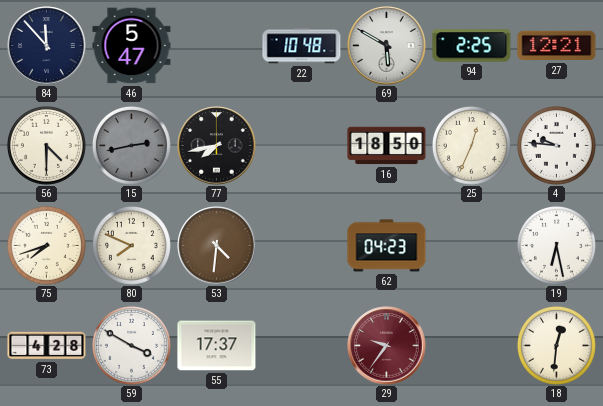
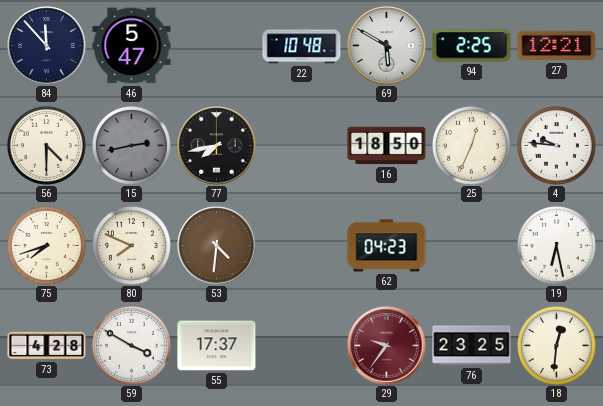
76: none -> 23:25 (472, 346)
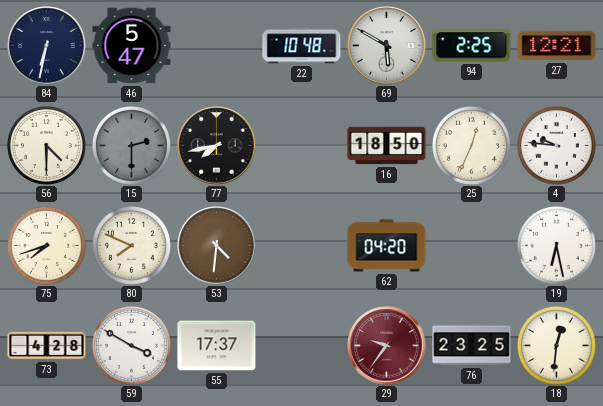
84: 11:53 -> 6:32 (47, 46)
15: 2:43 -> 2:30 (131, 145)
62: 04:23 -> 04:20 (387, 246)
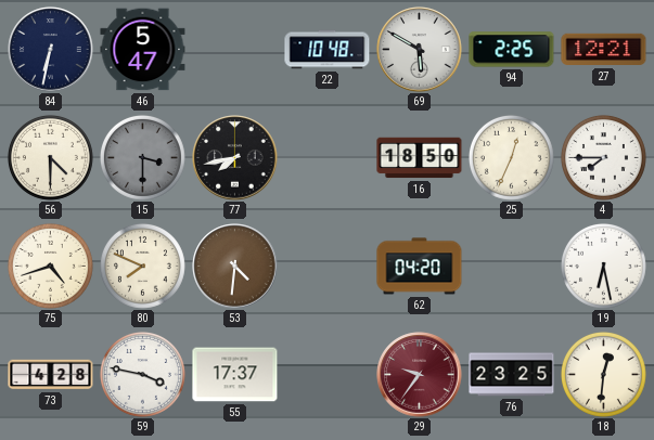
15: 2:30 -> 3:30 (142, 157)
4: 9:46 -> 7:45 (603, 157)
75: 7:42 -> 4:42 (50, 266)
59: 3:50 -> 3:47 (142, 374)
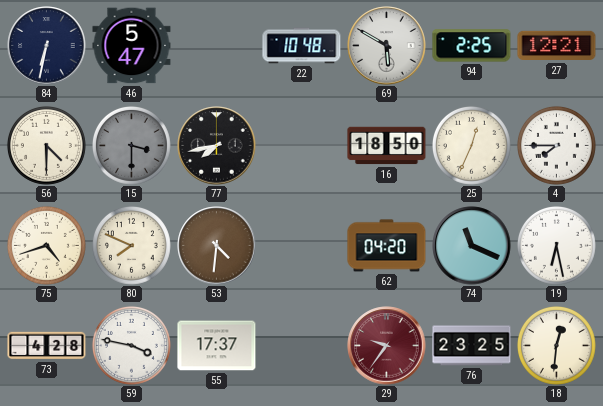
74: none -> 11:19 (472, 246)
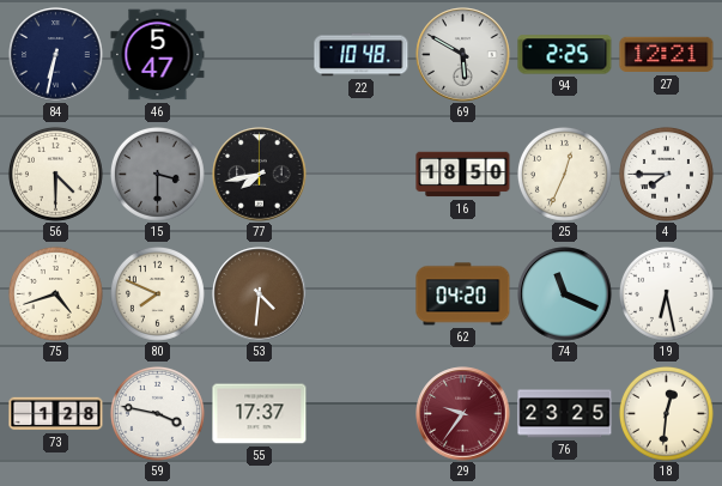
73: 4:28 -> 1:28 (56, 414)
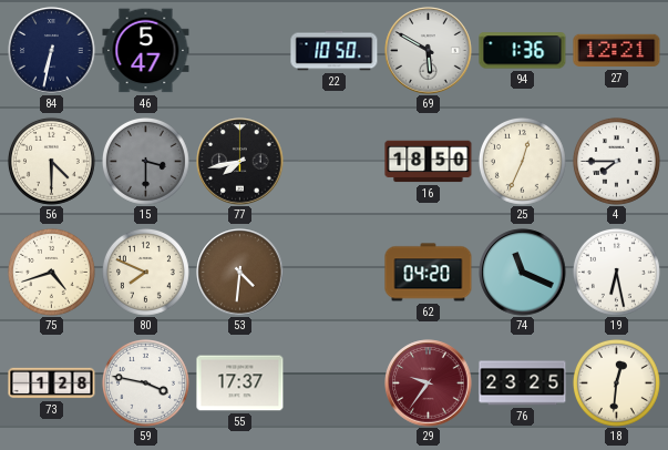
22: 10:48 -> 10:50 (335, 51)
94: 2:25 -> 1:36 (523, 51)
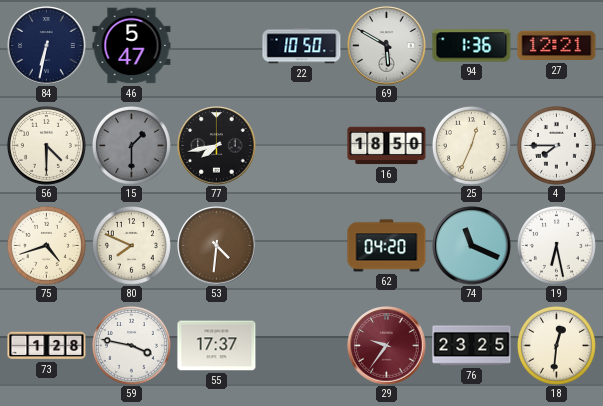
15: 3:30 -> 1:30 (131, 145)
